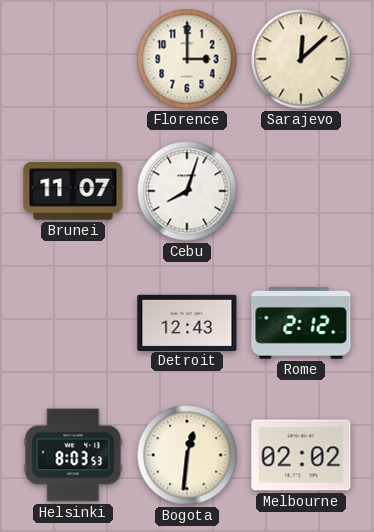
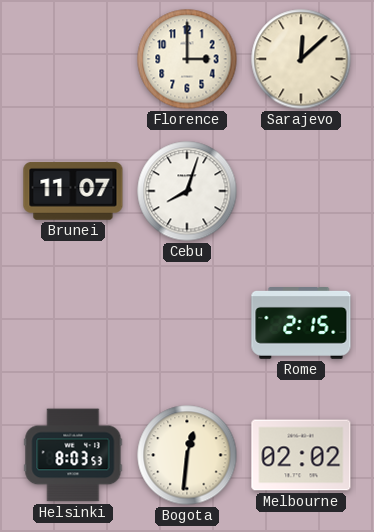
Detroit: 12:43 -> none (187, 322)
Rome: 2:12 -> 2:15 (301, 324)
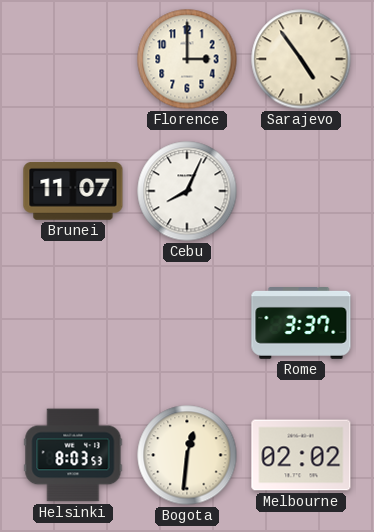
Sarajevo: 12:08 -> 4:54 (301, 59)
Cebu: 8:03 -> 8:04 (187, 191)
Rome: 2:15 -> 3:37 (301, 324)
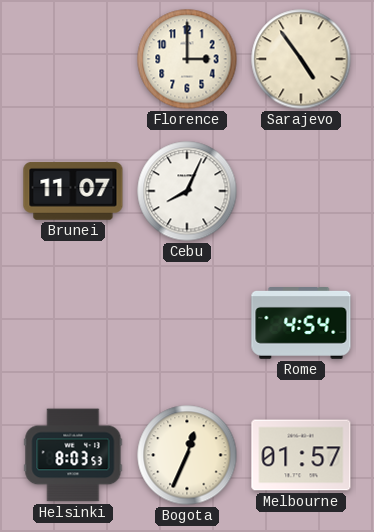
Rome: 3:37 -> 4:54 (301, 324)
Bogota: 12:31 -> 12:34 (187, 455)
Melbourne: 02:02 -> 01:57 (301, 455)
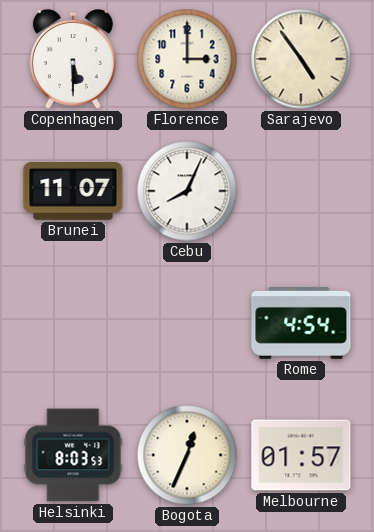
Copenhagen: none -> 5:30 (73, 60)
